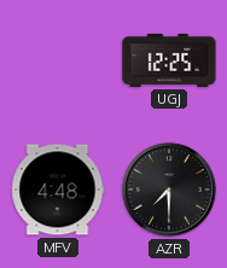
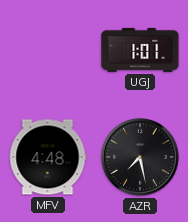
UGJ: 12:25 -> 1:01 (140, 50)
AZR: 7:30 -> 7:28 (140, 157)
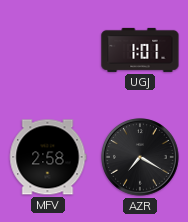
MFV: 4:48 -> 2:58 (48, 157)
AZR: 7:28 -> 7:20 (140, 157)
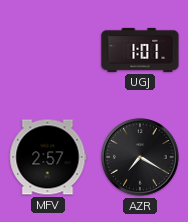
MFV: 2:58 -> 2:57 (48, 157)
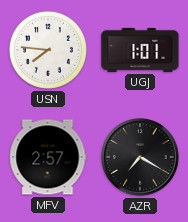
USN: none -> 7:46 (48, 50)
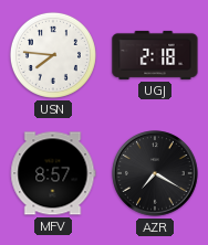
UGJ: 1:01 -> 2:18 (155, 55)
MFV: 2:57 -> 8:57 (53, 173)
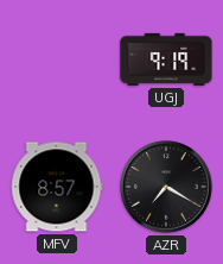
USN: 7:46 -> none (53, 55)
UGJ: 2:18 -> 9:19 (166, 59)
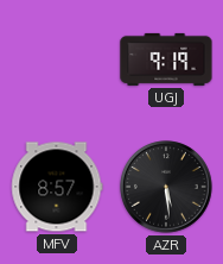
AZR: 7:20 -> 5:29 (166, 187)
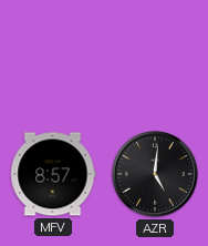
UGJ: 9:19 -> none (166, 59)
AZR: 5:29 -> 5:01 (155, 174)
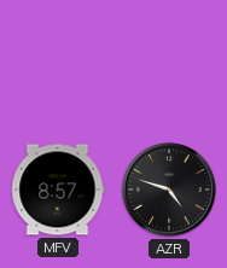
AZR: 5:01 -> 4:48 (169, 190)
